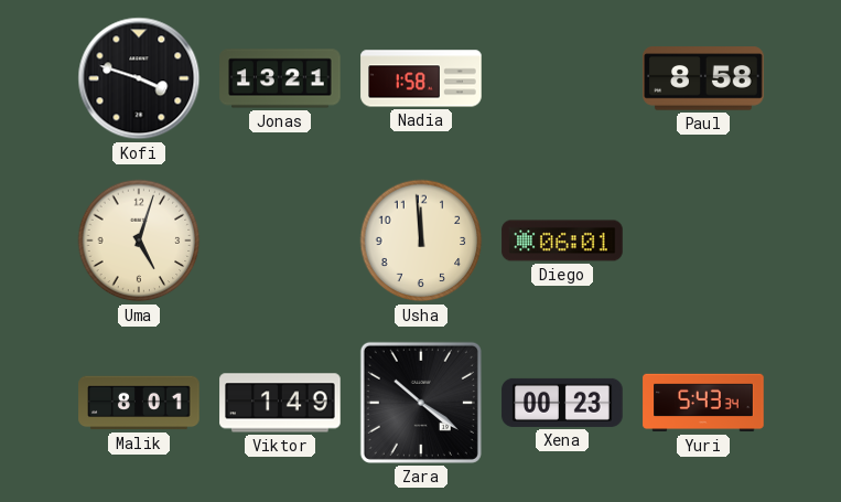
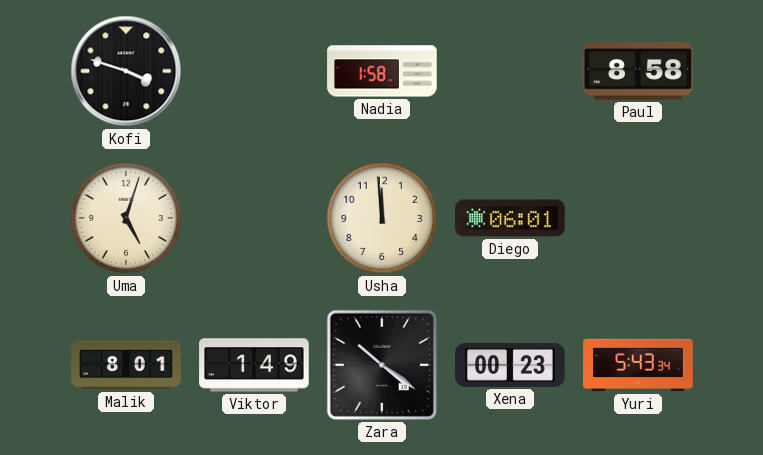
Jonas: 13:21 -> none (280, 78)
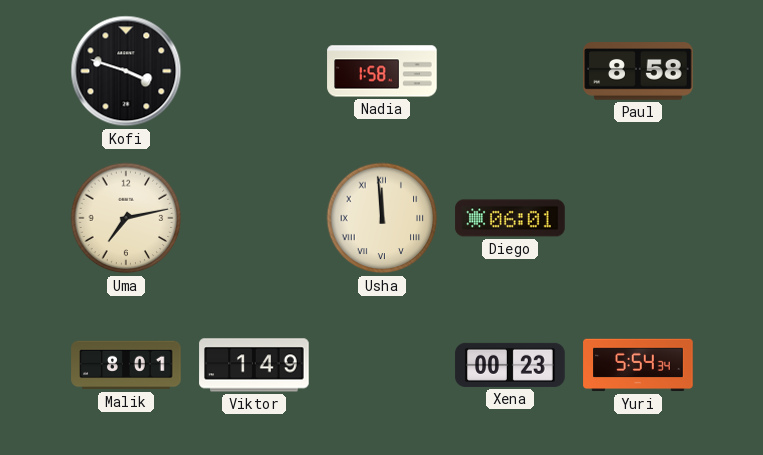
Uma: 5:03 -> 7:13 (126, 218)
Usha numerals: Arabic -> Roman (382, 218)
Zara: 10:21 -> none (382, 365)
Yuri: 5:43 -> 5:54 (638, 365)
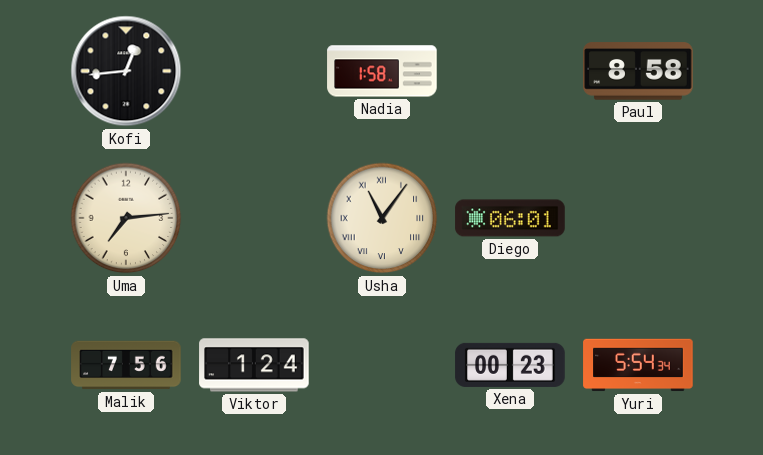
Kofi: 3:48 -> 12:44 (126, 71)
Uma: 7:13 -> 7:14 (126, 218)
Usha: 11:59 -> 11:06 (382, 218)
Malik: 8:01 -> 7:56 (126, 365)
Viktor: 1:49 -> 1:24 (254, 365)
